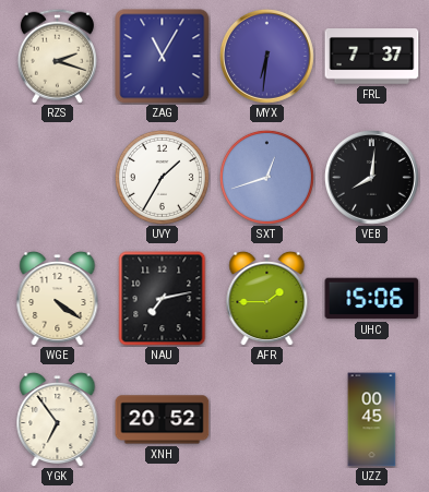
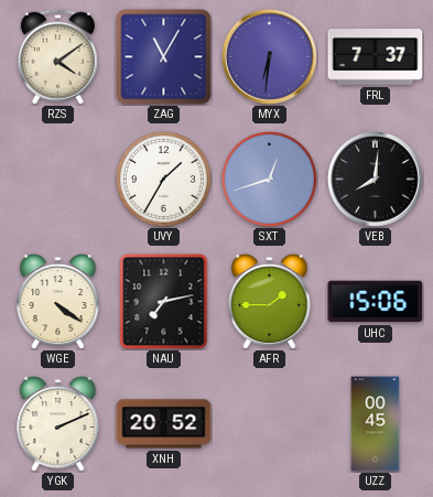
RZS: 2:18 -> 4:09 (57, 56)
YGK: 6:54 -> 2:11 (58, 423)
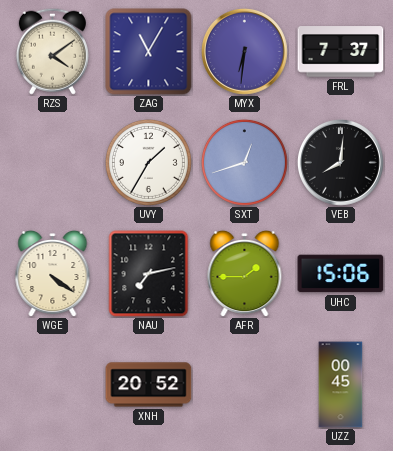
YGK: 2:11 -> none (58, 423)
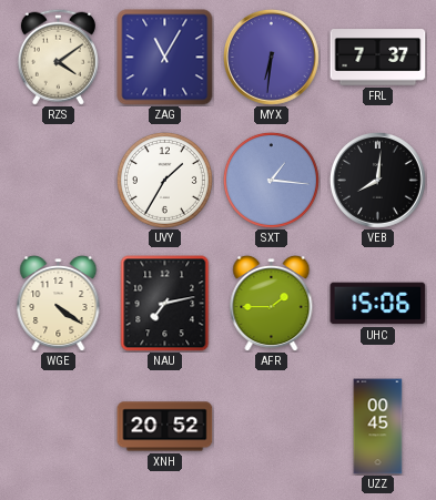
SXT: 12:42 -> 1:16 (271, 180)
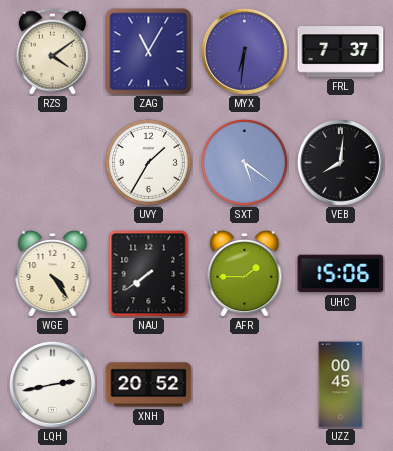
SXT: 1:16 -> 5:21 (244, 162)
WGE: 4:21 -> 4:24 (53, 273)
NAU: 7:13 -> 7:39 (149, 274)
LQH: none -> 2:43 (52, 384)
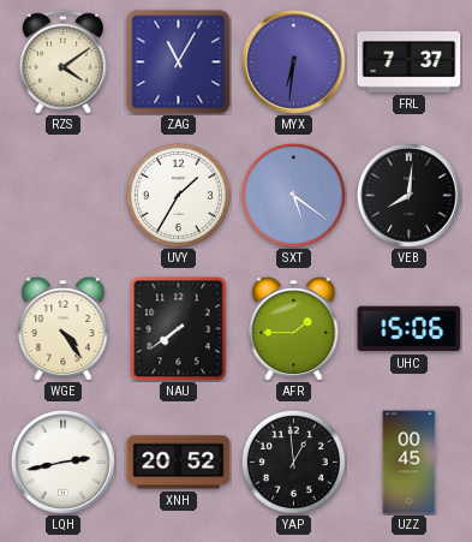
YAP: none -> 12:59 (293, 461)
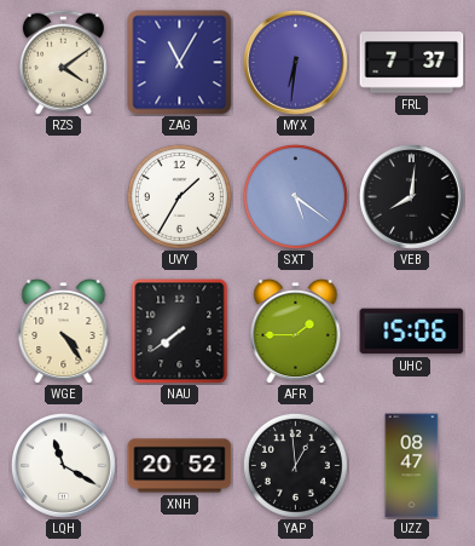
LQH: 2:43 -> 11:20 (63, 465)
UZZ: 00:45 -> 08:47 (412, 466)
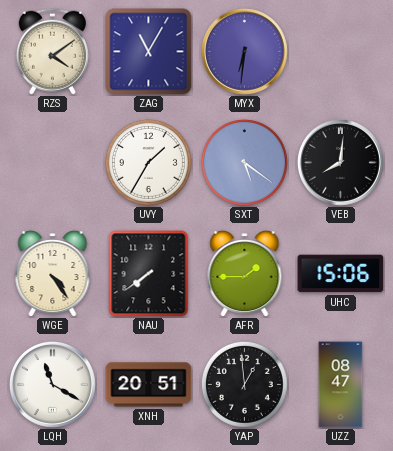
FRL: 7:37 -> none (412, 63)
XNH: 20:52 -> 20:51 (149, 385)
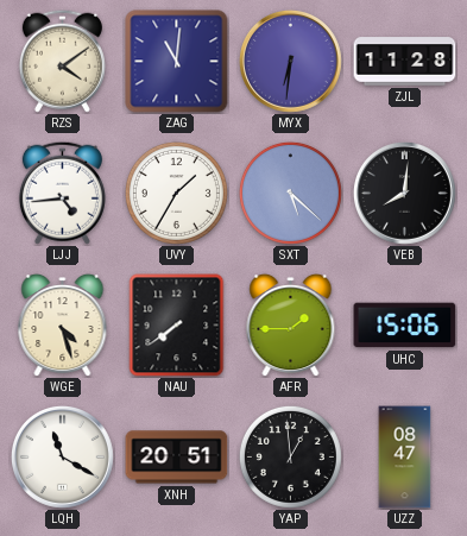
ZAG: 11:05 -> 11:01 (177, 62)
ZJL: none -> 11:28 (405, 62)
LJJ: none -> 4:44 (62, 193)
SXT: 5:21 -> 5:22 (290, 193)
WGE: 4:24 -> 4:27 (63, 324)
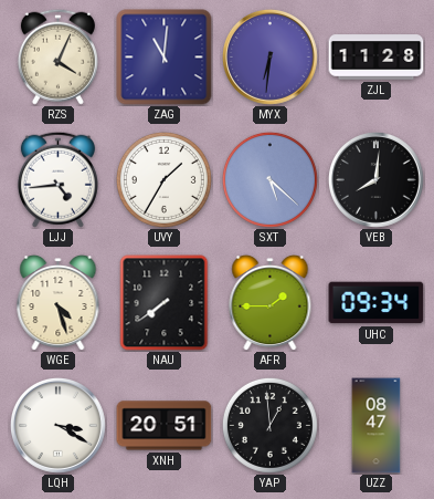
RZS: 4:09 -> 4:04 (57, 56)
UHC: 15:06 -> 09:34 (377, 303)
LQH: 11:20 -> 3:20 (57, 425)
